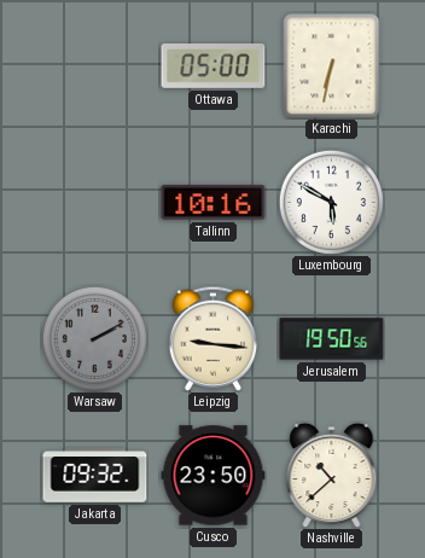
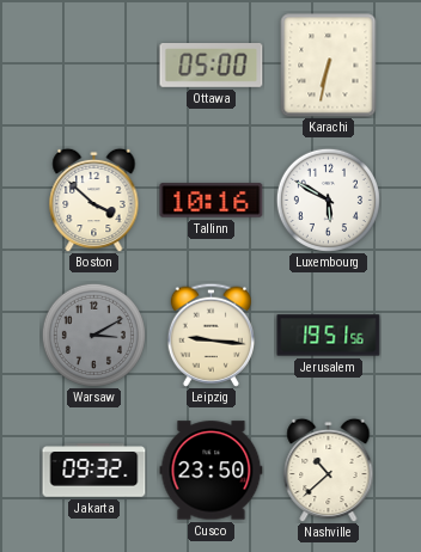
Boston: none -> 3:52 (94, 200)
Warsaw: 2:10 -> 3:10 (93, 335)
Jerusalem: 19:50 -> 19:51 (329, 336)
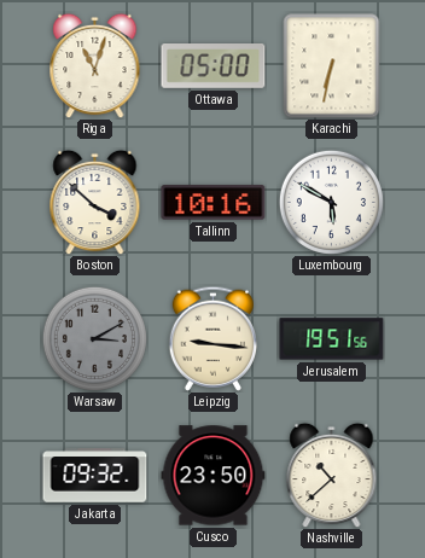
Riga: none -> 11:03 (95, 65)
